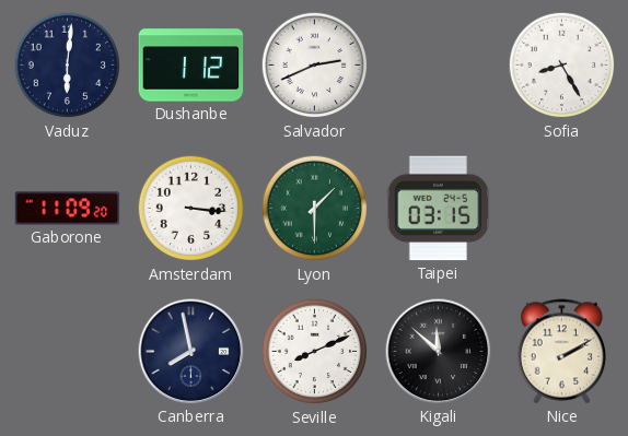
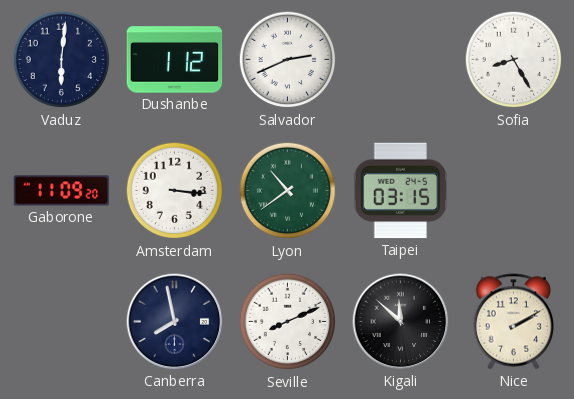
Lyon: 1:30 -> 10:39 (288, 191)
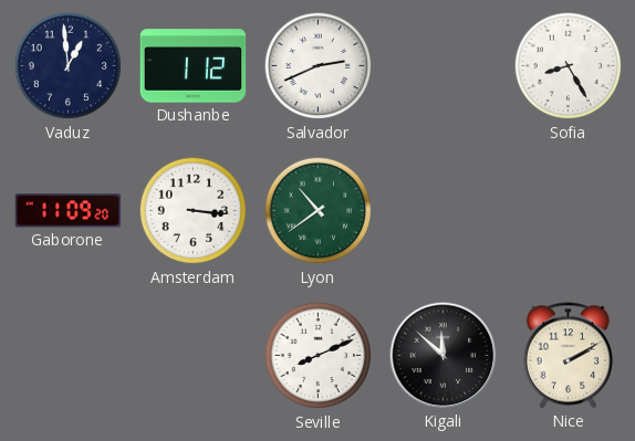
Vaduz: 6:01 -> 12:59 (69, 66)
Taipei: 03:15 -> none (401, 191)
Canberra: 7:58 -> none (175, 322)
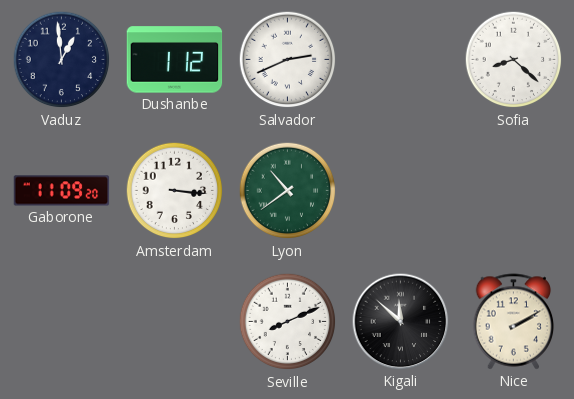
Sofia: 8:25 -> 8:22 (514, 60)
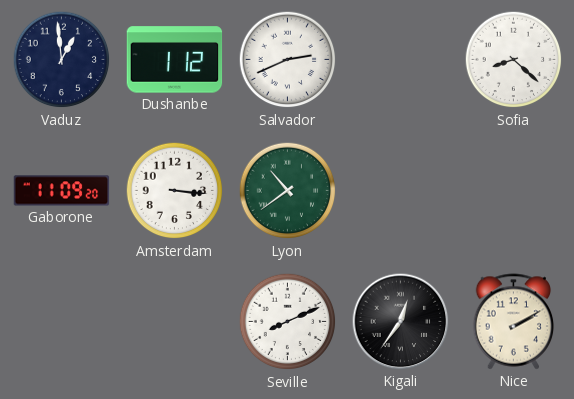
Kigali: 11:52 -> 12:36 (401, 322)
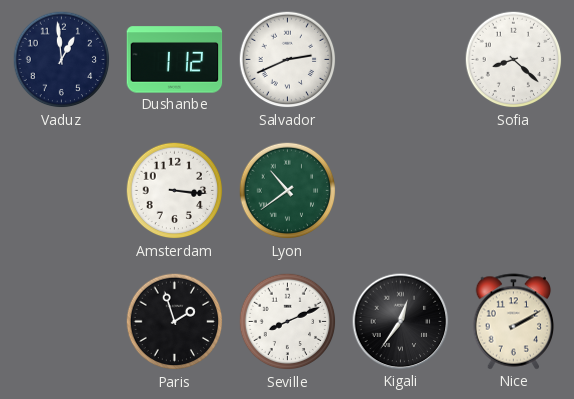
Gaborone: 11:09 -> none (62, 191)
Paris: none -> 1:57 (175, 322)
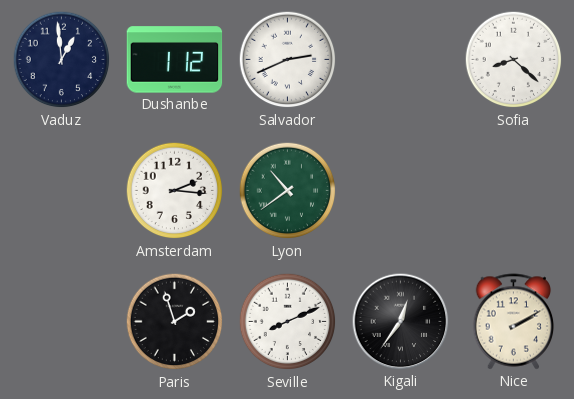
Amsterdam: 3:16 -> 2:16 (175, 191)
